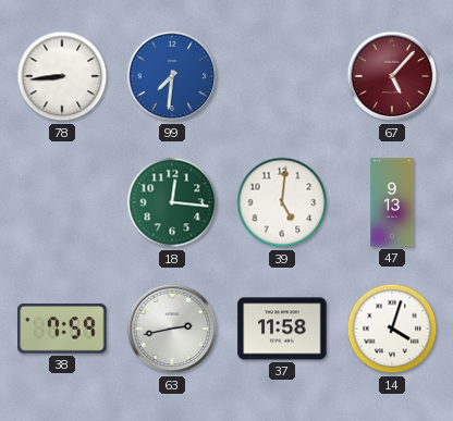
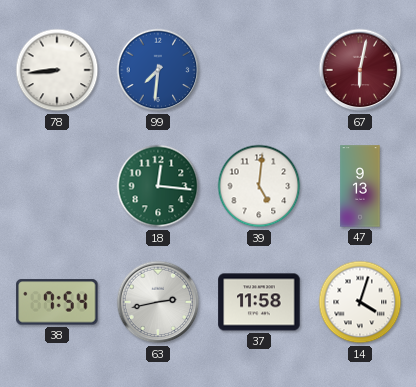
67: 5:07 -> 6:02 (360, 70)
38: 7:59 -> 7:54 (57, 302)
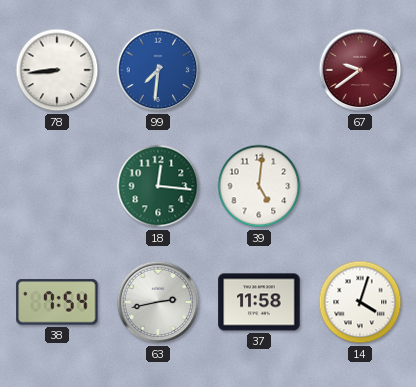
67: 6:02 -> 9:39 (360, 70)
47: 9:13 -> none (360, 186)
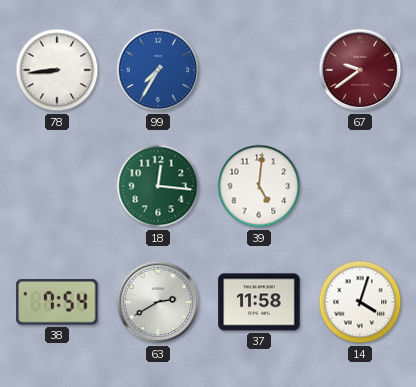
99: 7:31 -> 7:35 (158, 70)
63: 2:43 -> 2:40 (158, 302)
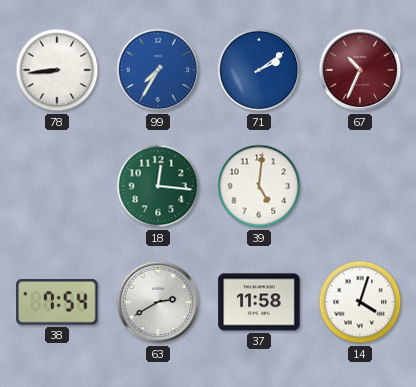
71: none -> 2:09 (259, 70)
67: 9:39 -> 10:34 (360, 70)
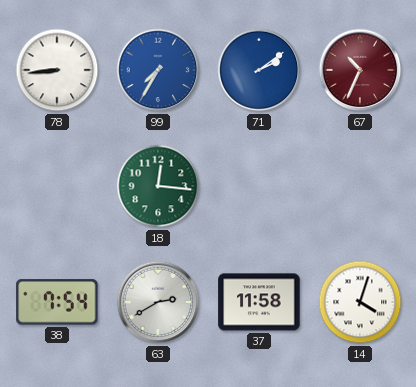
39: 5:01 -> none (259, 186)
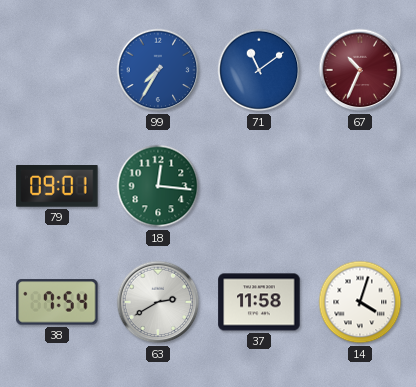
78: 8:44 -> none (57, 70)
71: 2:09 -> 11:09 (259, 70)
79: none -> 09:01 (57, 187)
